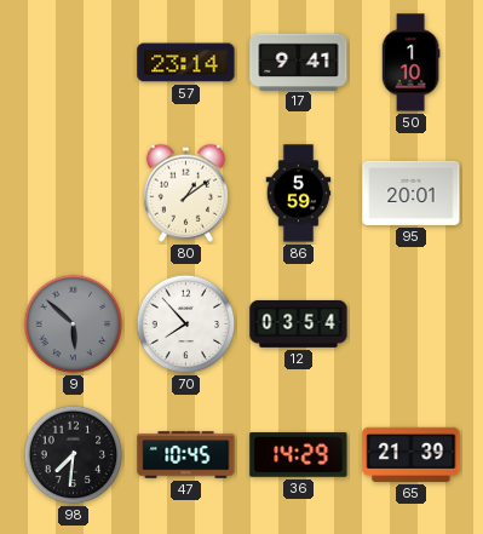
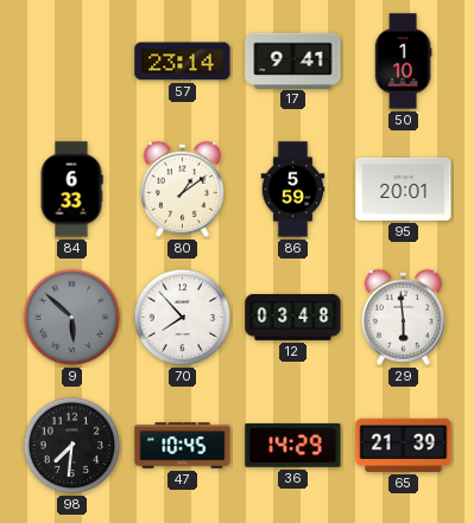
84: none -> 6:33 (71, 190)
12: 03:54 -> 03:48 (293, 317)
29: none -> 5:59 (403, 317)
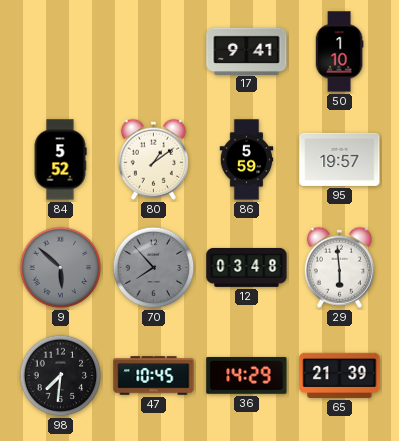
57: 23:14 -> none (183, 62)
84: 6:33 -> 5:52 (60, 160)
95: 20:01 -> 19:57 (340, 159)
70 dial: white -> grey (154, 268)
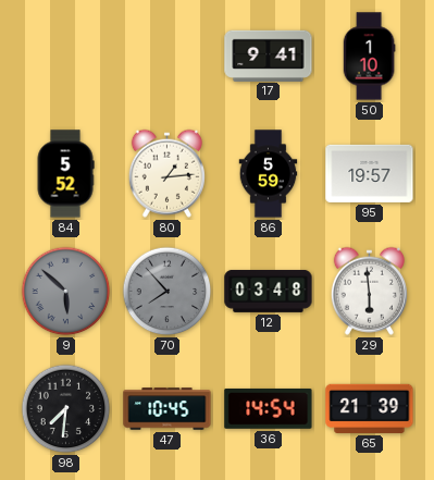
80: 1:09 -> 1:14 (166, 173)
36: 14:29 -> 14:54 (269, 408)
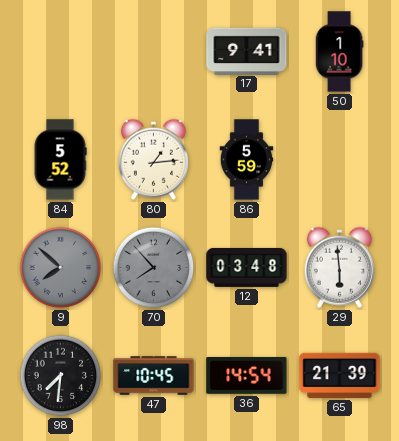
95: 19:57 -> none (370, 173)
9: 5:52 -> 7:52 (61, 268)
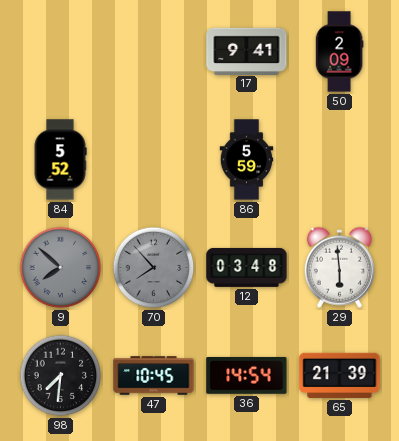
50: 1:10 -> 2:09 (339, 52)
80: 1:14 -> none (153, 159)
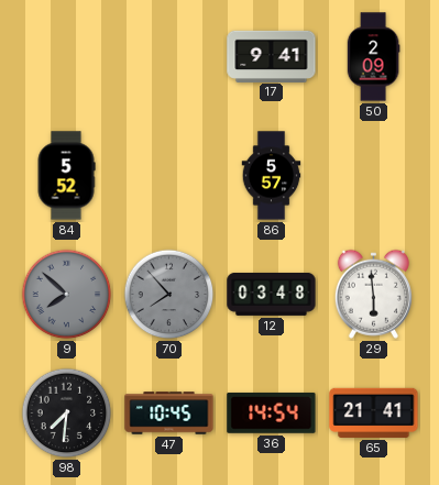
86: 5:59 -> 5:57 (272, 176)
65: 21:39 -> 21:41 (374, 412)
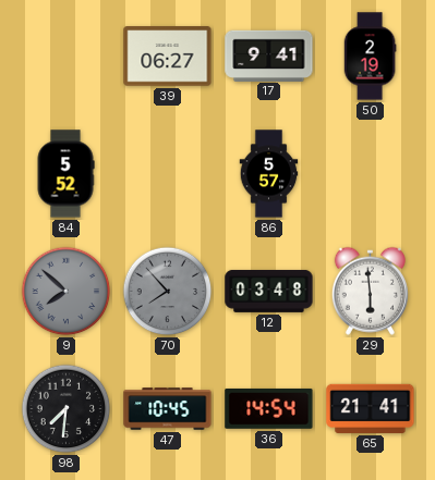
39: none -> 06:27 (168, 57)
50: 2:09 -> 2:19 (370, 57)
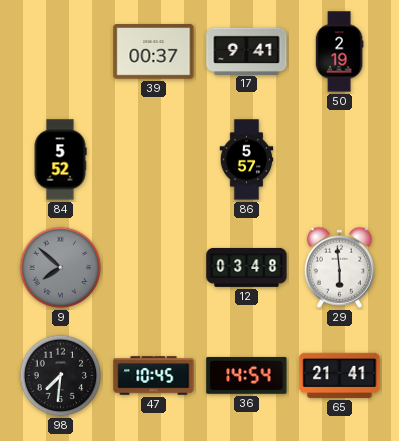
39: 06:27 -> 00:37 (154, 52)
70: 7:53 -> none (168, 292)
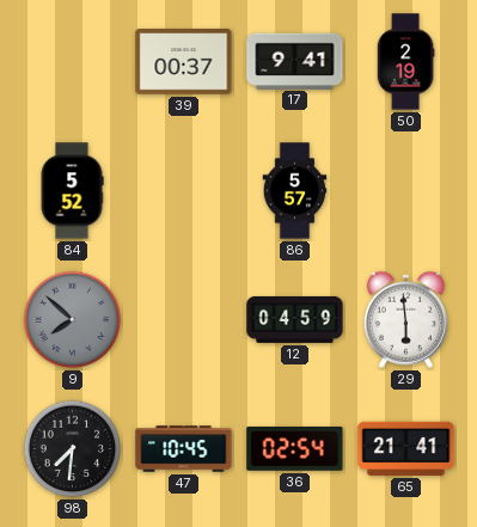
12: 03:48 -> 04:59 (295, 319)
36: 14:54 -> 02:54 (295, 448)
